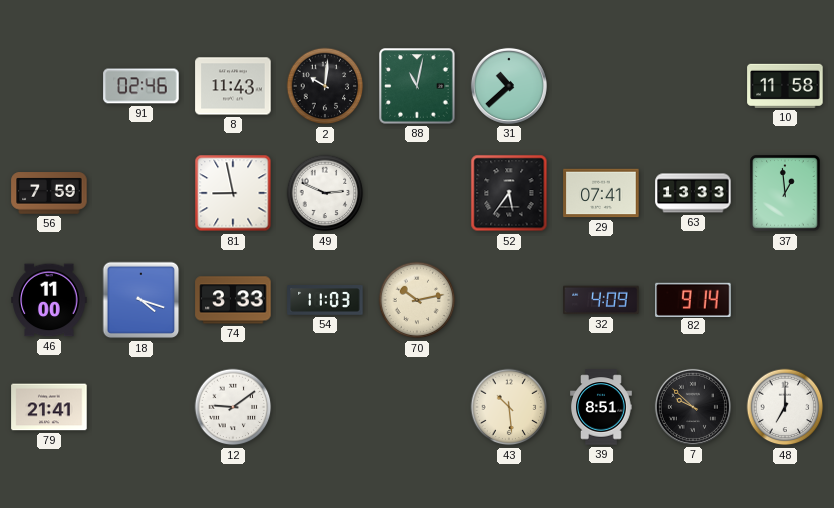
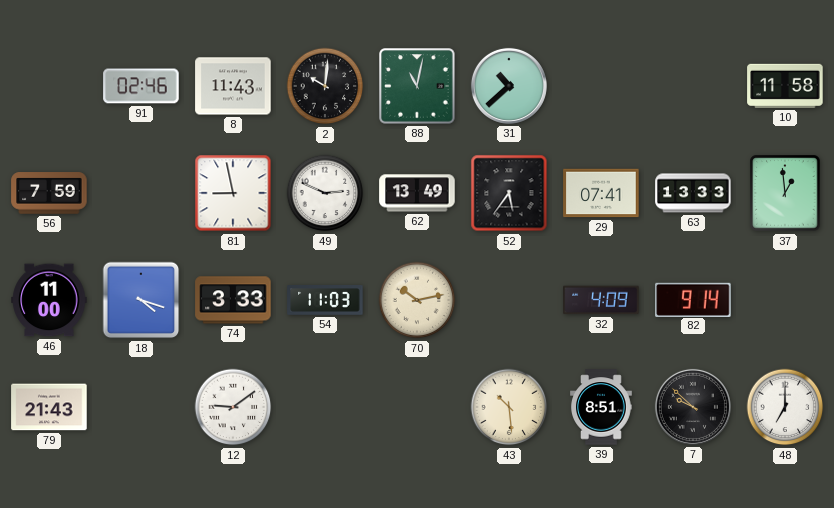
62: none -> 13:49 (417, 193)
79: 21:41 -> 21:43 (49, 407)
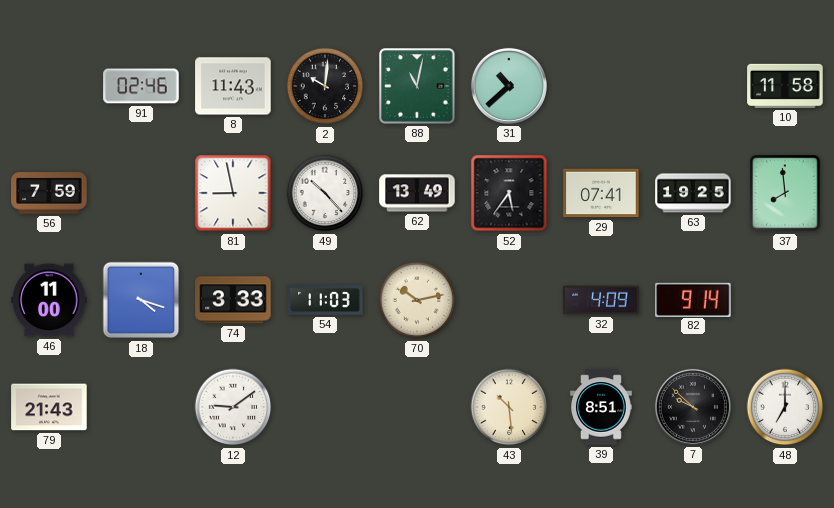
49: 2:49 -> 10:23 (325, 193)
63: 13:33 -> 19:25 (693, 193)
37: 12:59 -> 7:59 (785, 193)
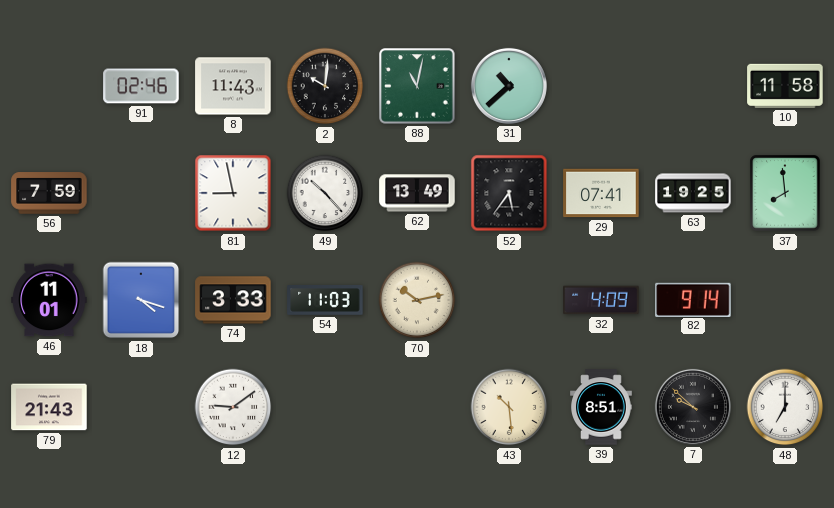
46: 11:00 -> 11:01 (49, 300)
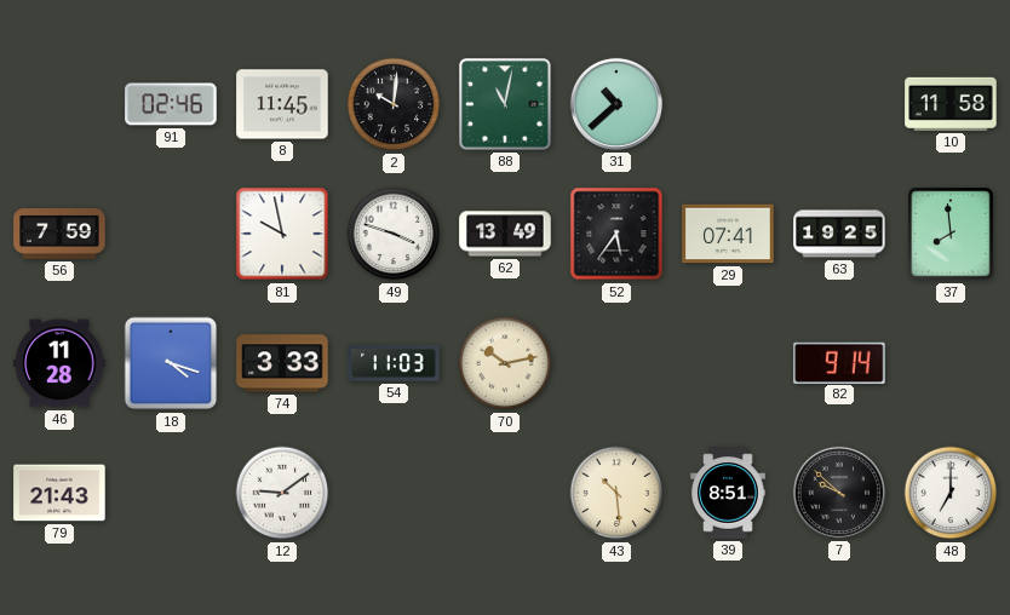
8: 11:43 -> 11:45 (282, 104)
81: 8:58 -> 9:58 (282, 234)
49: 10:23 -> 3:48 (394, 234)
46: 11:01 -> 11:28 (59, 363)
32: 4:09 -> none (601, 300)
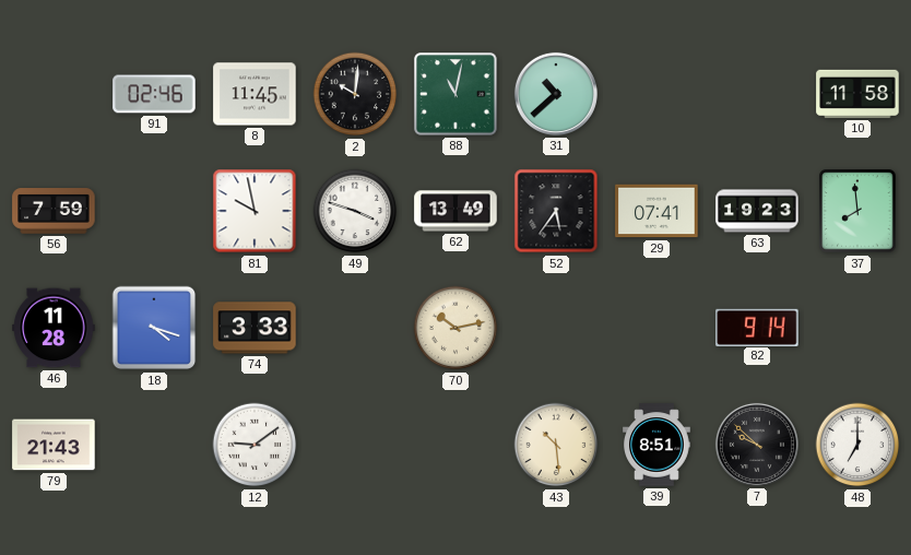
63: 19:25 -> 19:23 (757, 211)
54: 11:03 -> none (394, 364)
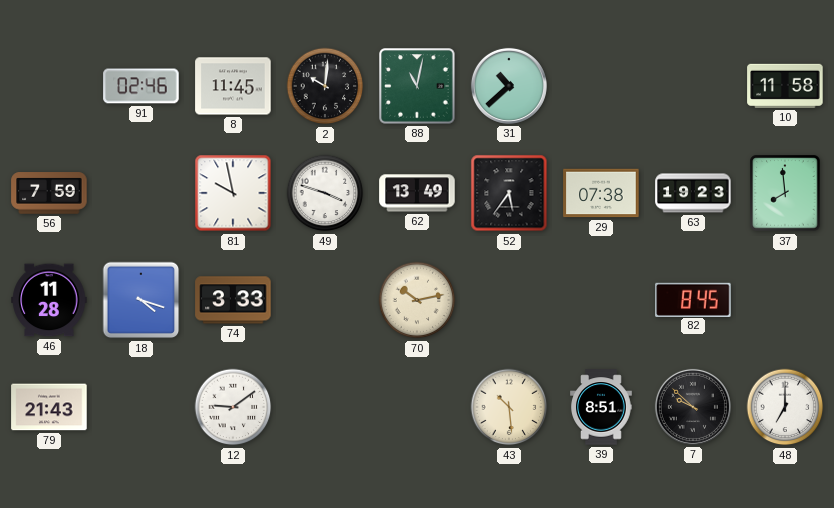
29: 07:41 -> 07:38 (601, 193)
82: 9:14 -> 8:45 (693, 299)
